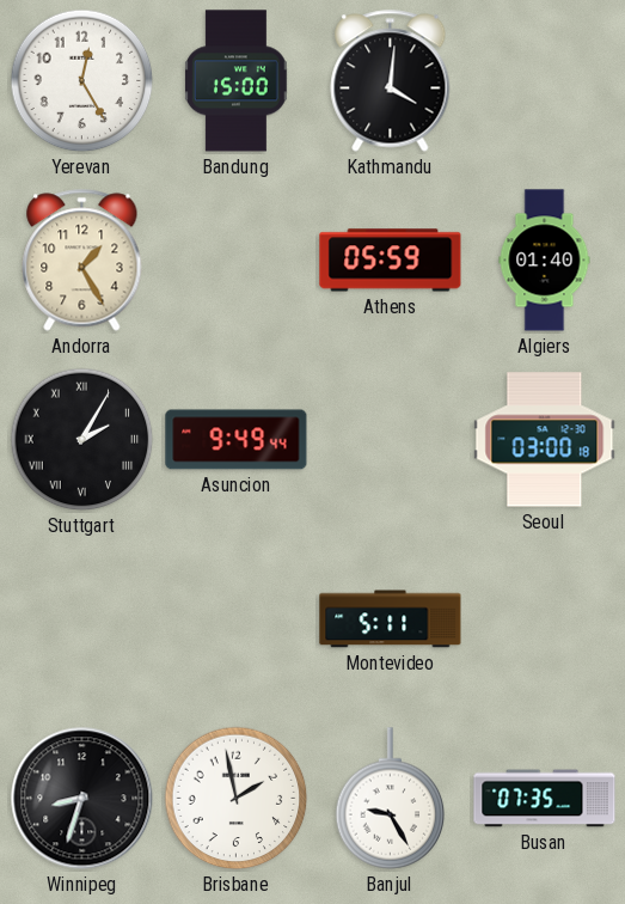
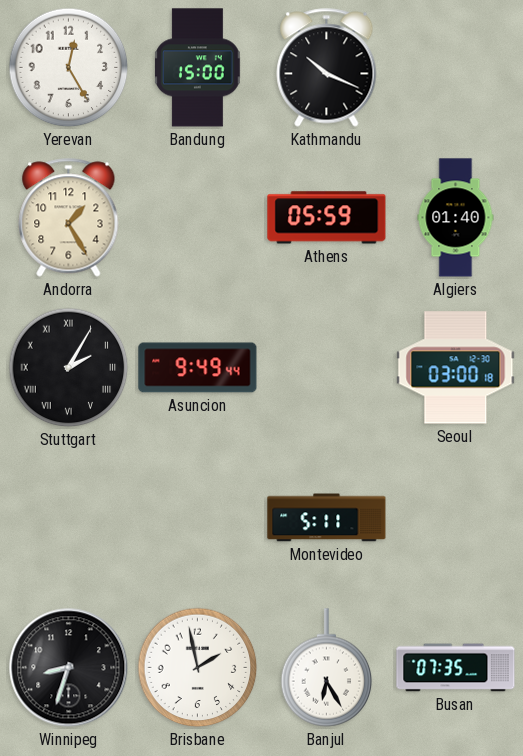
Kathmandu: 4:01 -> 10:19 (327, 68)
Banjul: 9:25 -> 6:25 (327, 668)
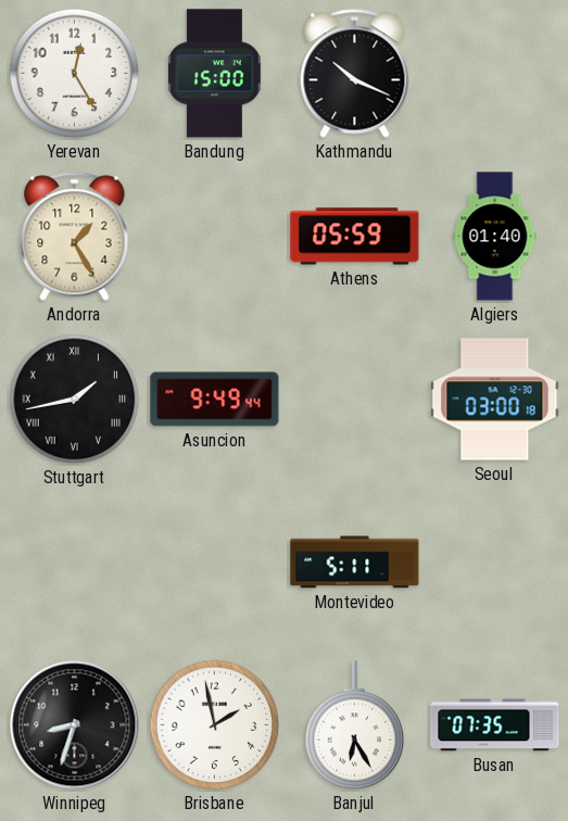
Stuttgart: 2:05 -> 1:43 (75, 400)
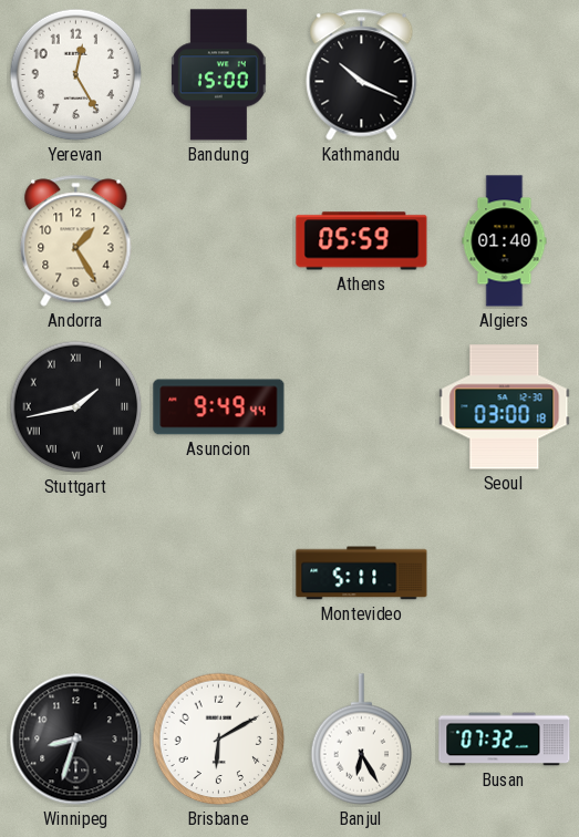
Brisbane: 1:58 -> 6:10 (219, 740)
Busan: 07:35 -> 07:32 (505, 740)
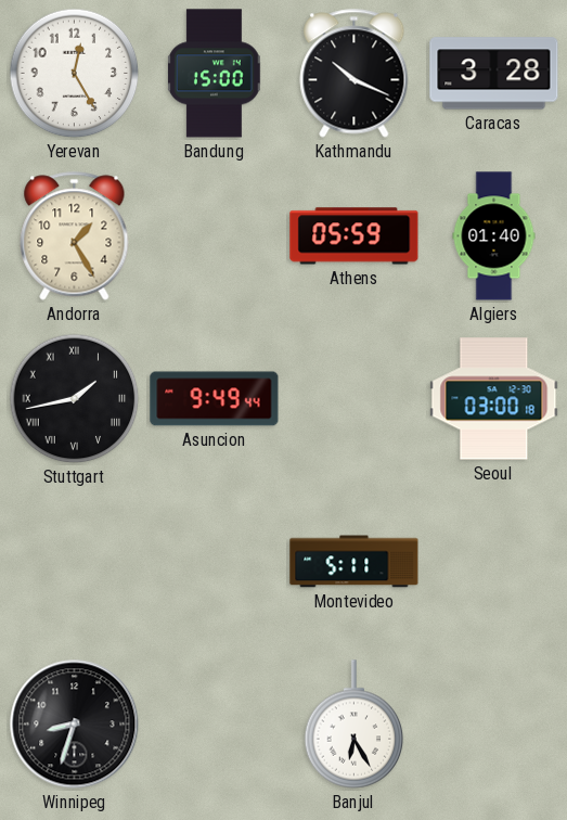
Caracas: none -> 3:28 (494, 74)
Brisbane: 6:10 -> none (219, 740)
Busan: 07:32 -> none (505, 740)
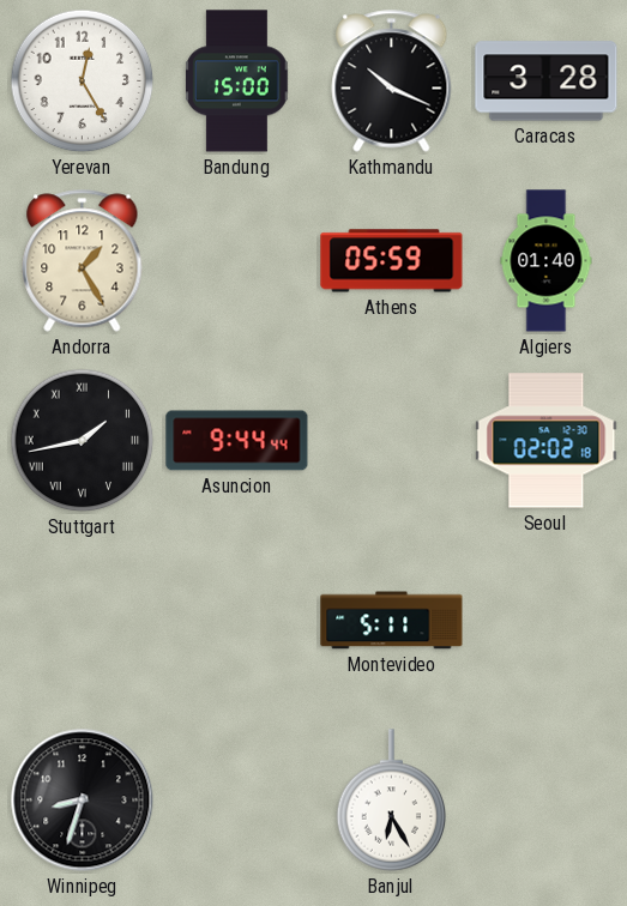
Asuncion: 9:49 -> 9:44 (237, 441)
Seoul: 03:00 -> 02:02 (547, 441)
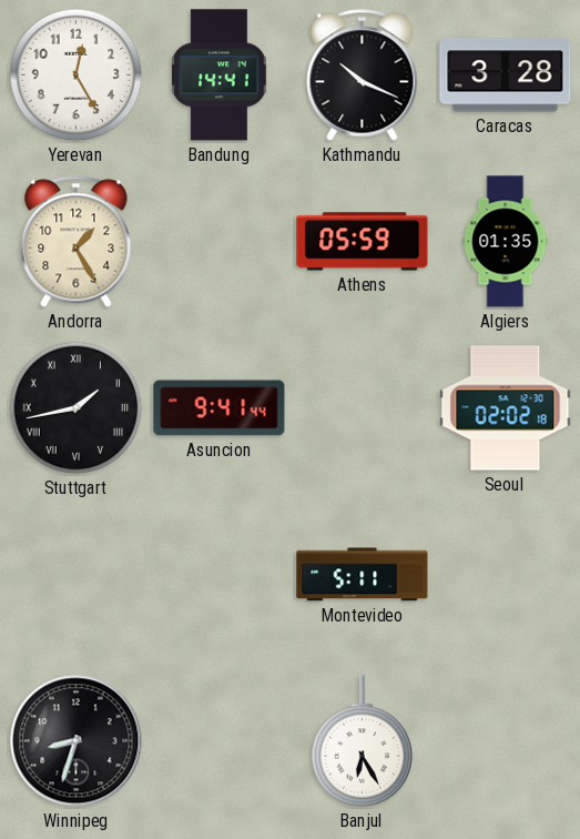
Bandung: 15:00 -> 14:41 (220, 75)
Algiers: 01:40 -> 01:35 (506, 242)
Asuncion: 9:44 -> 9:41 (220, 408)
